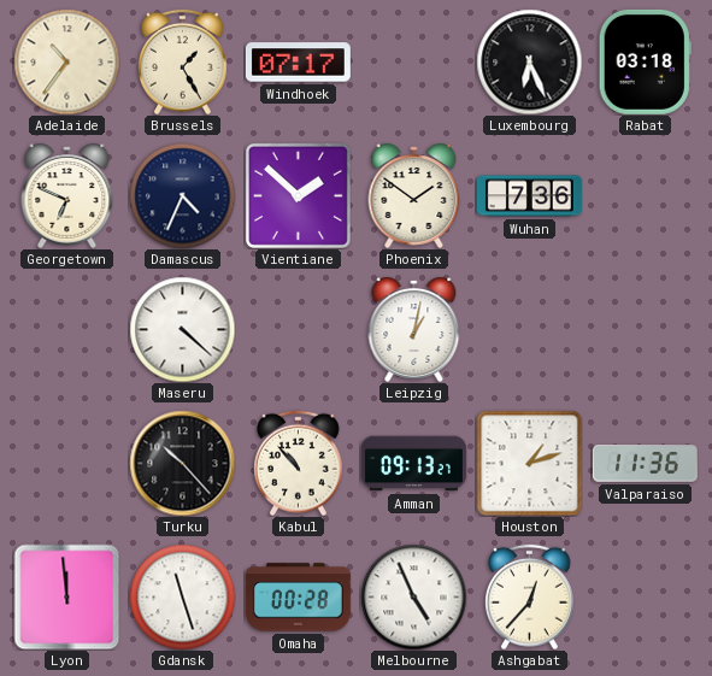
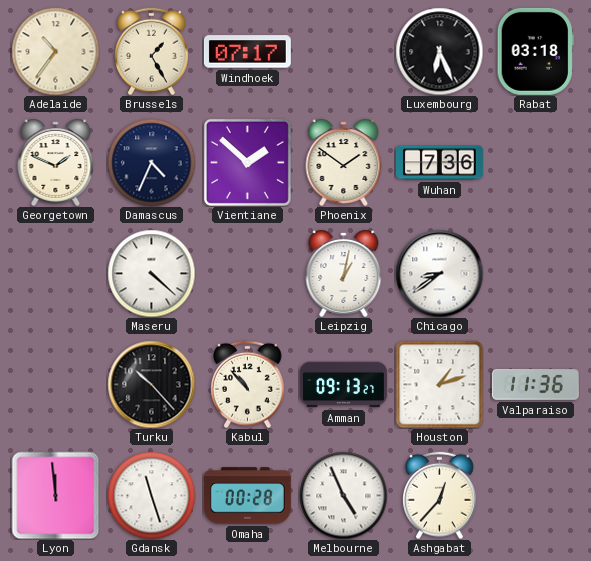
Georgetown: 6:49 -> 1:49 (56, 162)
Chicago: none -> 8:39 (439, 273)
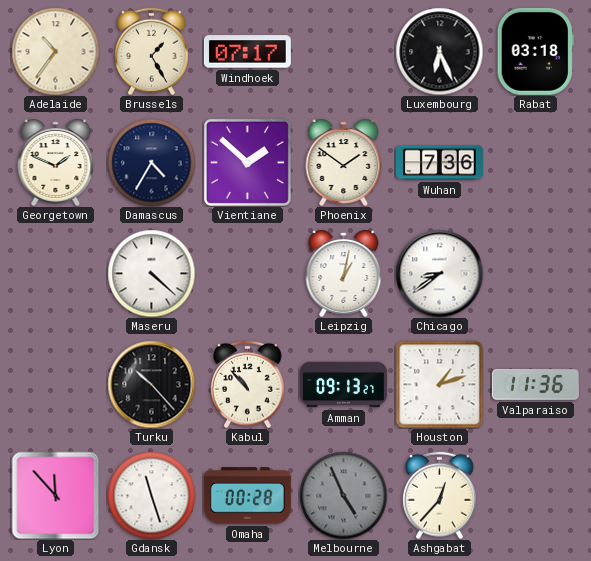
Damascus: 4:34 -> 4:35 (151, 162)
Lyon: 11:59 -> 11:53 (55, 495)
Melbourne dial: white -> grey (343, 495)
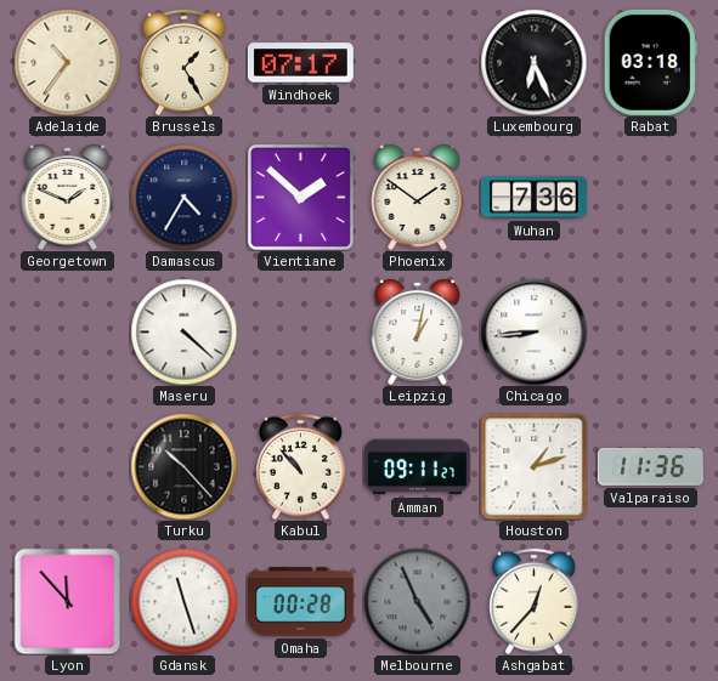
Chicago: 8:39 -> 8:44 (533, 331)
Amman: 09:13 -> 09:11 (417, 467)
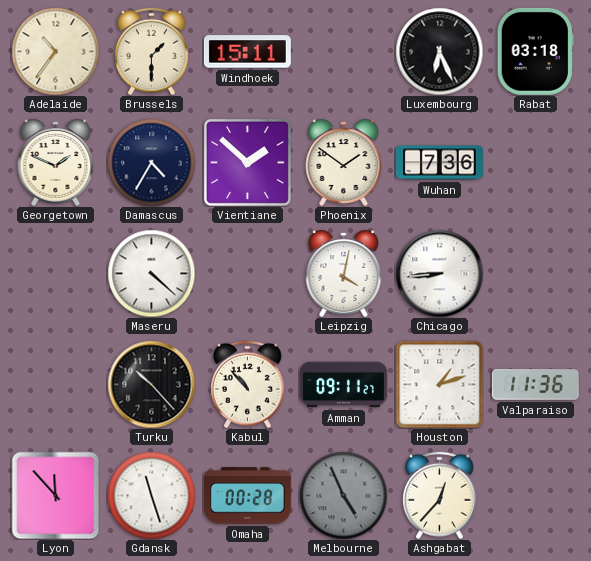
Brussels: 1:25 -> 1:30 (152, 51)
Windhoek: 07:17 -> 15:11 (247, 52)
Leipzig: 1:02 -> 4:02 (344, 273)
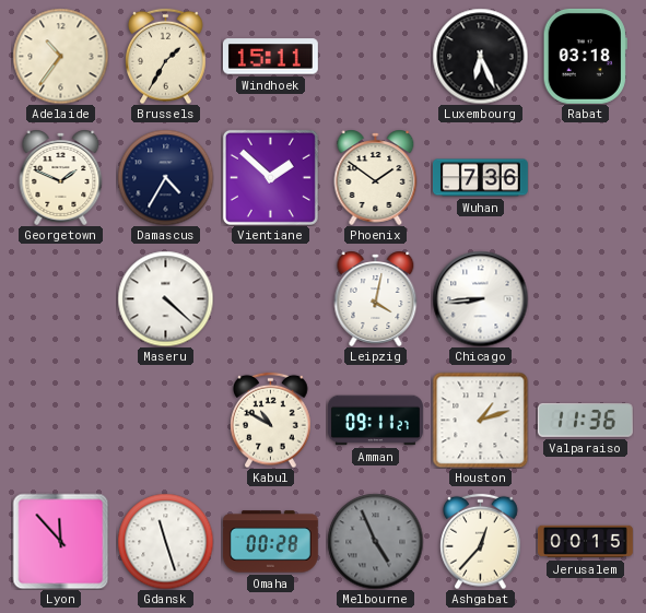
Brussels: 1:30 -> 1:35 (166, 56)
Turku: 10:23 -> none (151, 384)
Kabul: 10:53 -> 10:50 (271, 420)
Jerusalem: none -> 00:15 (586, 542)
